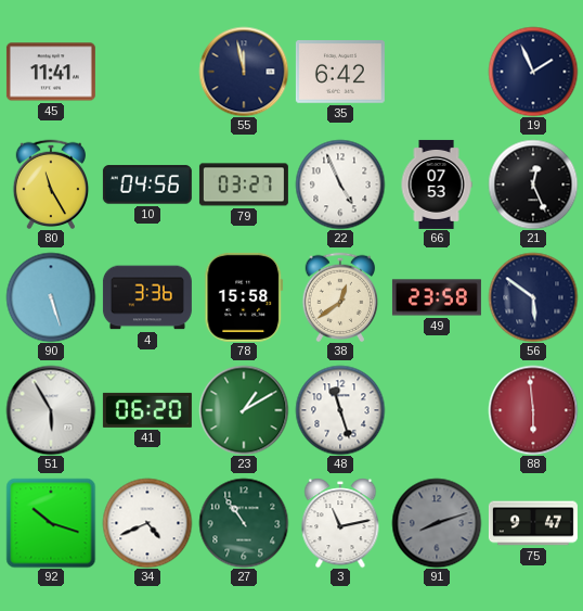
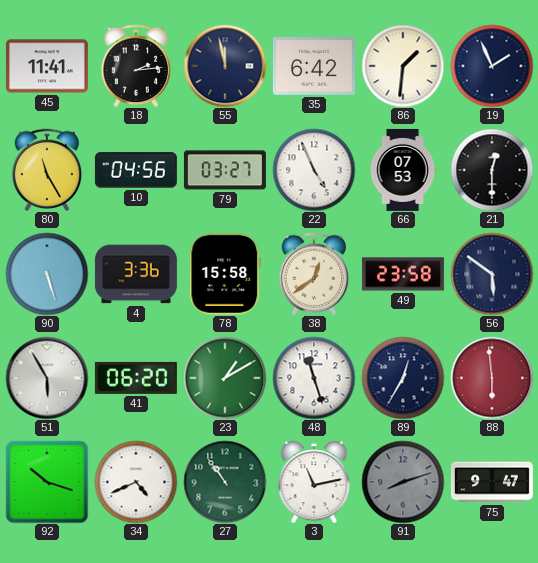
18: none -> 2:14 (136, 66)
86: none -> 1:31 (403, 66)
21: 12:26 -> 12:30 (492, 170)
89: none -> 12:35 (403, 378)
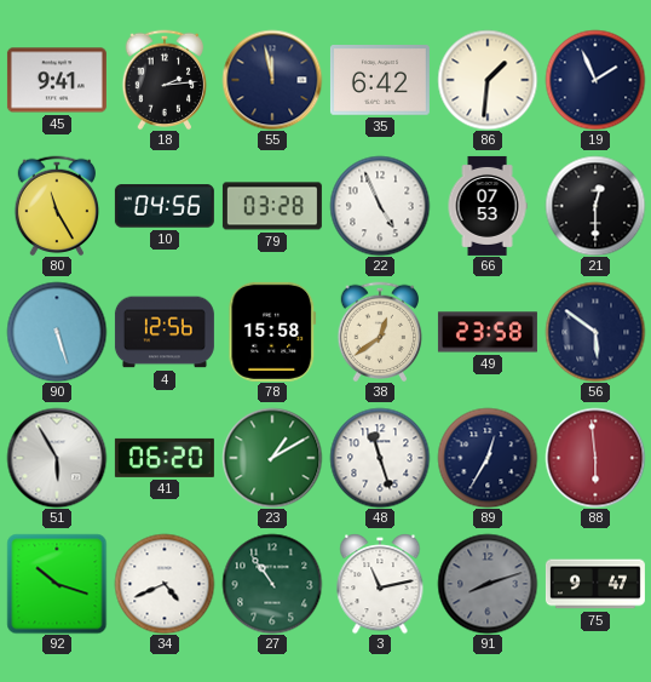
45: 11:41 -> 9:41 (57, 80)
79: 03:27 -> 03:28 (272, 206)
4: 3:36 -> 12:56 (165, 332)
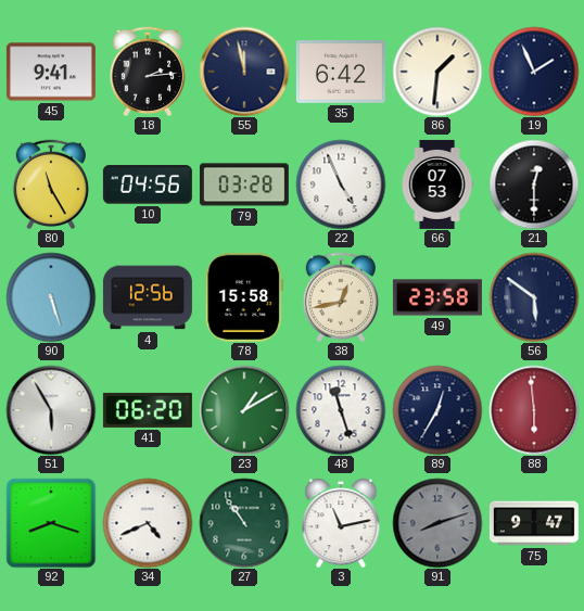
38: 12:39 -> 12:43 (341, 297)
92: 10:18 -> 8:18 (51, 523)
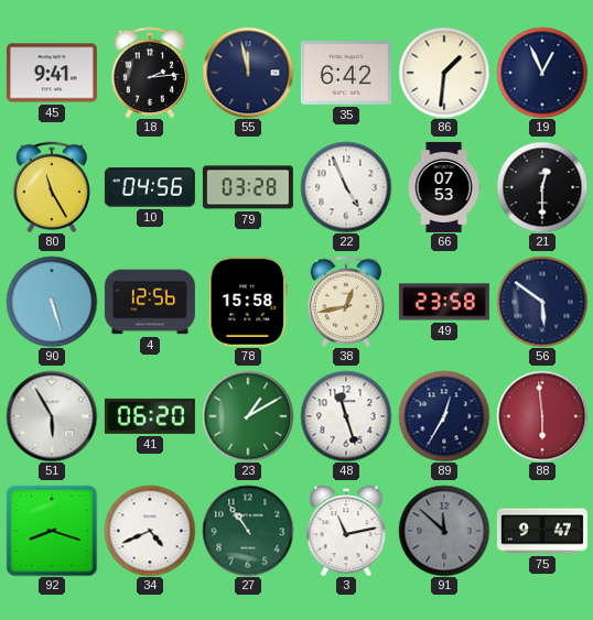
19: 1:56 -> 12:56 (542, 73)
91: 8:12 -> 11:52 (444, 531)
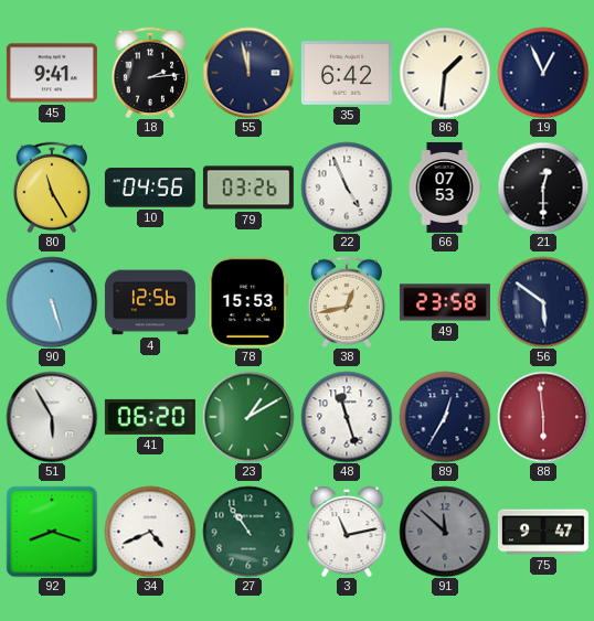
79: 03:28 -> 03:26 (248, 188)
78: 15:58 -> 15:53 (248, 302)
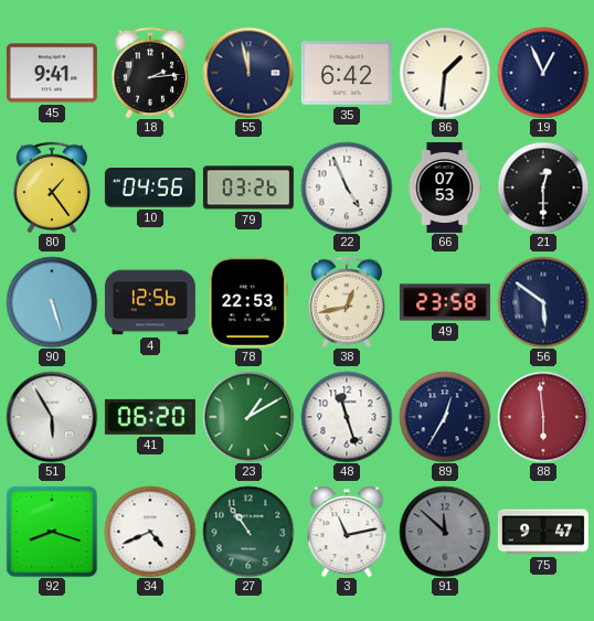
80: 11:25 -> 1:24 (52, 188)
78: 15:53 -> 22:53 (248, 302)
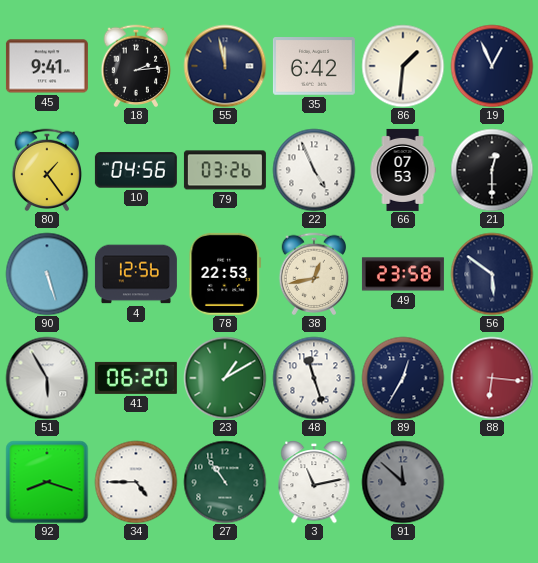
88: 5:59 -> 6:16 (492, 378)
34: 4:41 -> 4:45 (136, 482)
75: 9:47 -> none (543, 532)
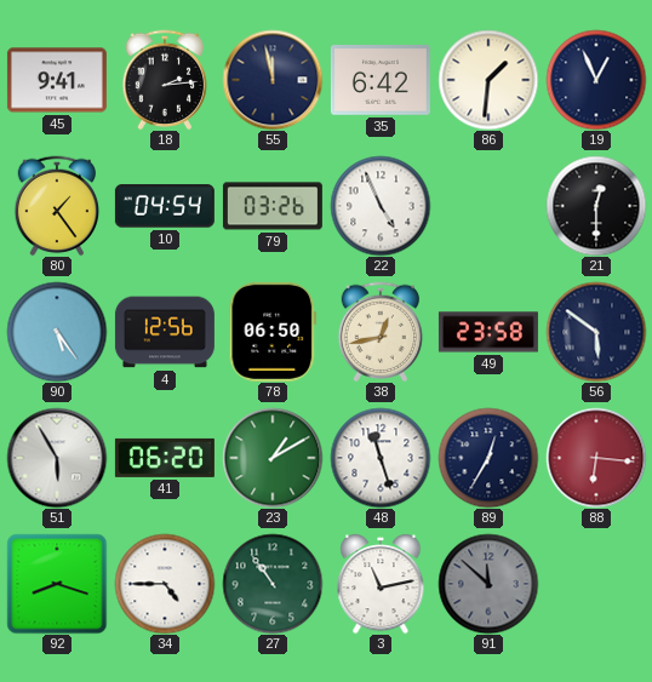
10: 04:56 -> 04:54 (165, 206)
66: 07:53 -> none (403, 170)
90: 5:27 -> 5:24 (57, 332)
78: 22:53 -> 06:50 (273, 332)
